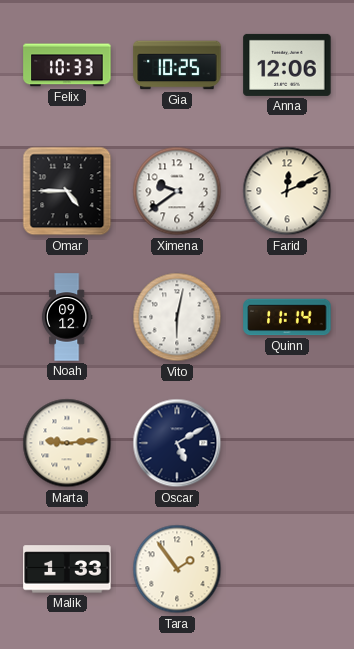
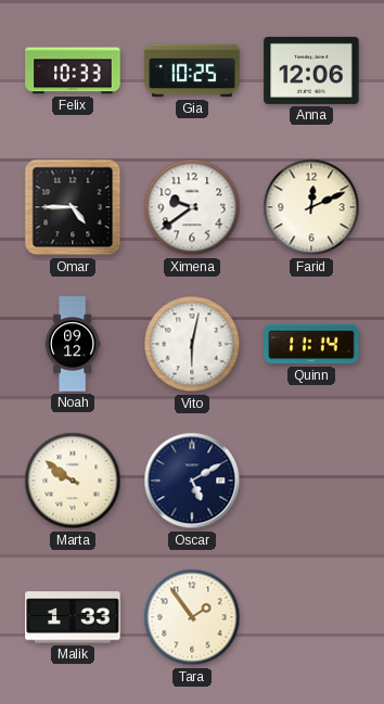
Marta: 9:14 -> 9:51 (73, 481)
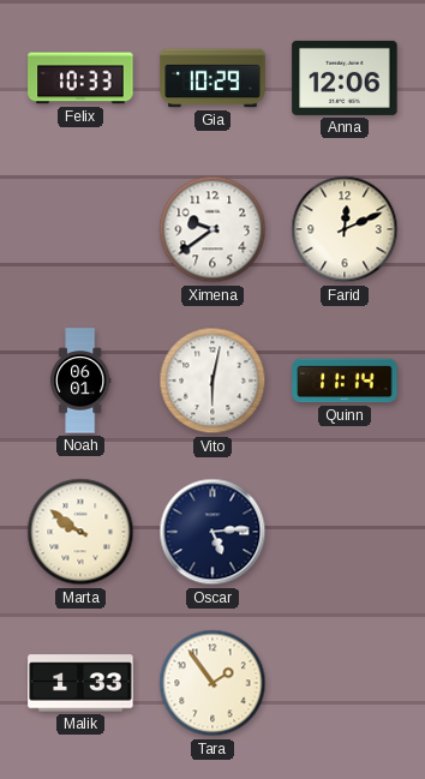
Gia: 10:25 -> 10:29 (212, 78)
Omar: 4:45 -> none (73, 207)
Noah: 09:12 -> 06:01 (80, 380)
Oscar: 5:10 -> 5:14 (212, 532)
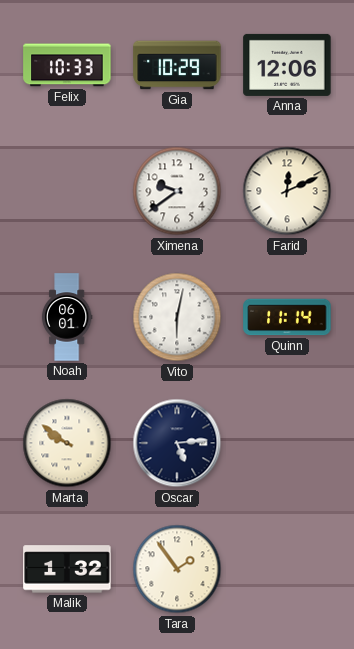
Malik: 1:33 -> 1:32 (67, 569)
